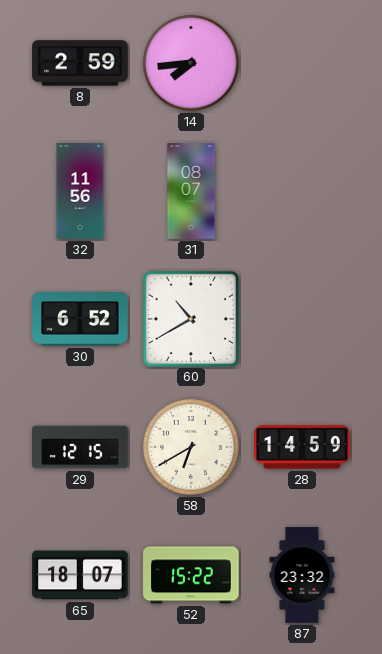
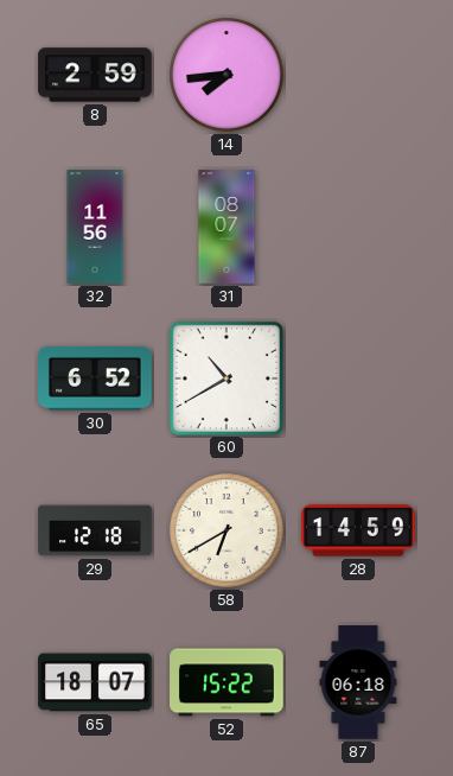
29: 12:15 -> 12:18 (95, 530)
87: 23:32 -> 06:18 (358, 682)
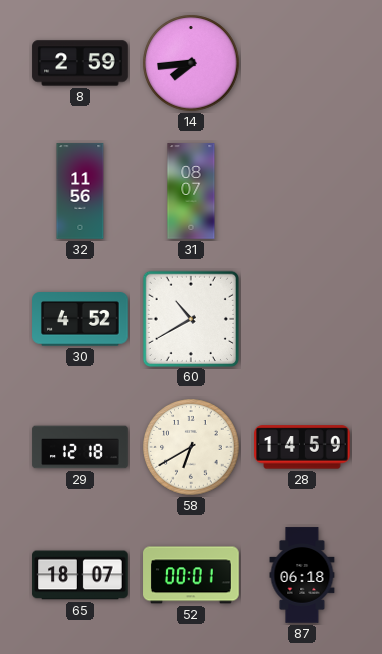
30: 6:52 -> 4:52 (80, 319)
52: 15:22 -> 00:01 (191, 575)
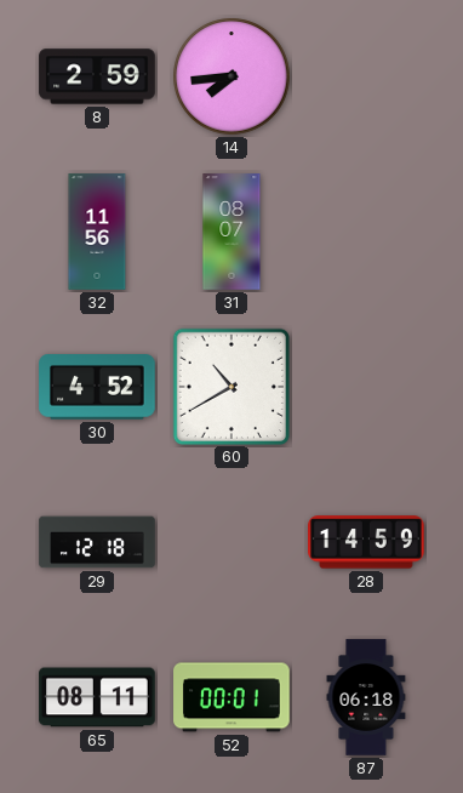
58: 6:40 -> none (191, 447)
65: 18:07 -> 08:11 (97, 697)
